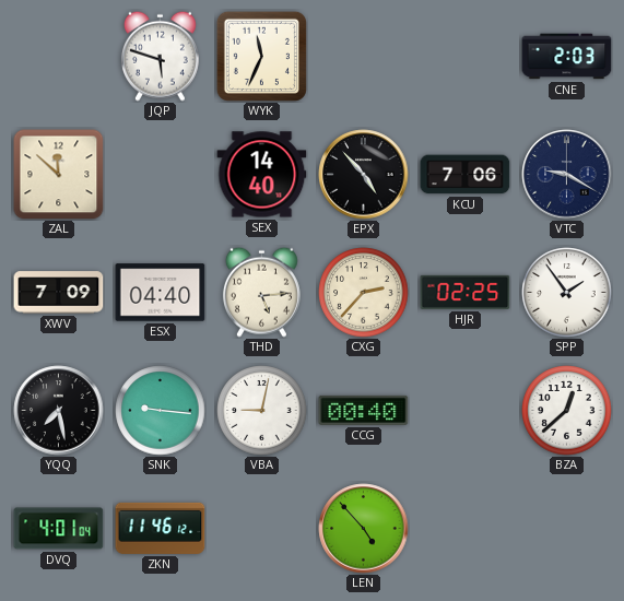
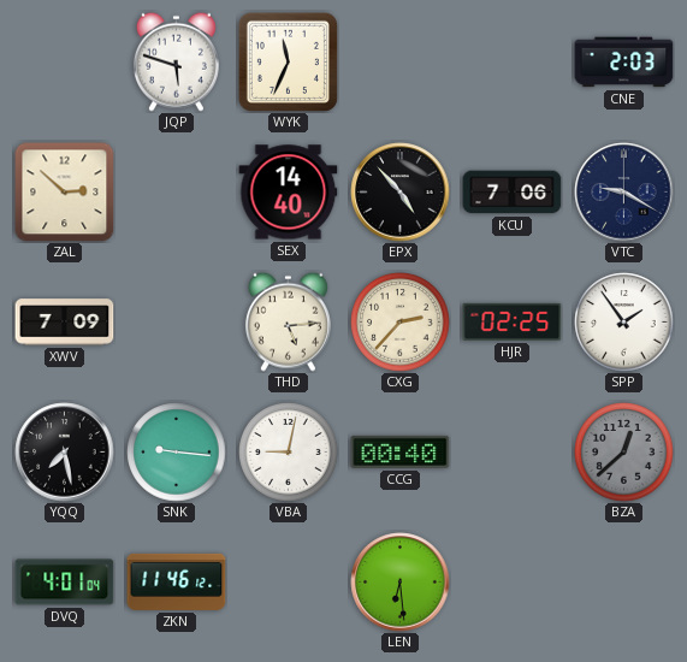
ZAL: 11:52 -> 2:52 (65, 193)
ESX: 04:40 -> none (161, 293)
BZA dial: white -> grey (624, 453)
LEN: 4:53 -> 6:29 (401, 583)
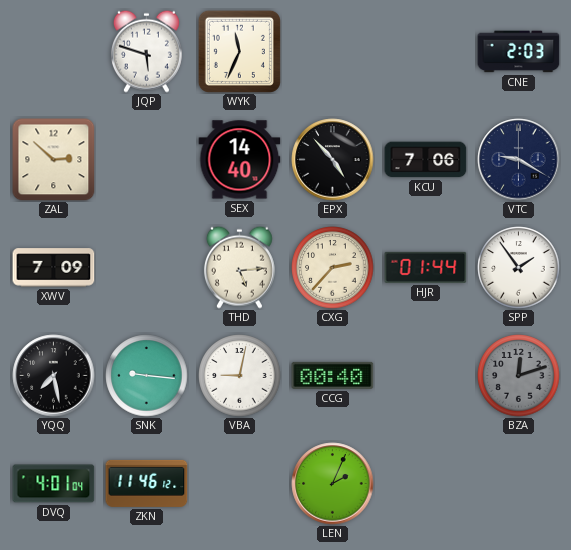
HJR: 02:25 -> 01:44 (426, 267)
BZA: 12:38 -> 12:12 (519, 376)
LEN: 6:29 -> 2:04 (333, 484)
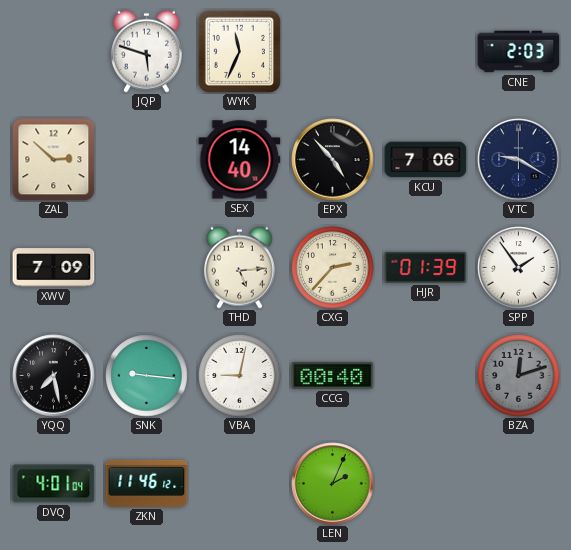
HJR: 01:44 -> 01:39 (426, 267)
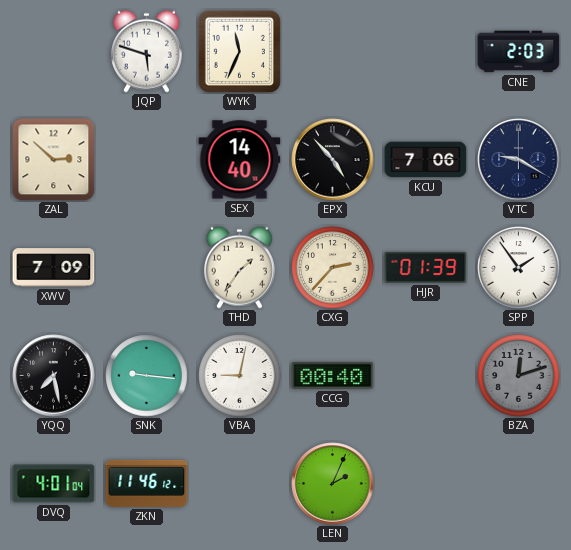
THD: 5:14 -> 1:36 (239, 267)
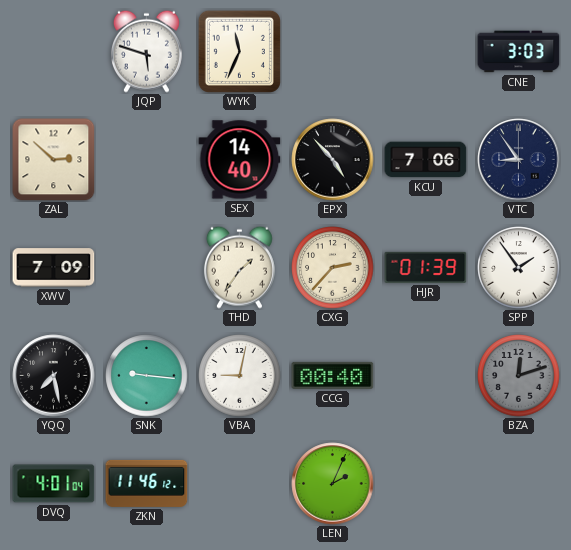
CNE: 2:03 -> 3:03 (519, 52)
VTC: 9:20 -> 8:54 (519, 160)
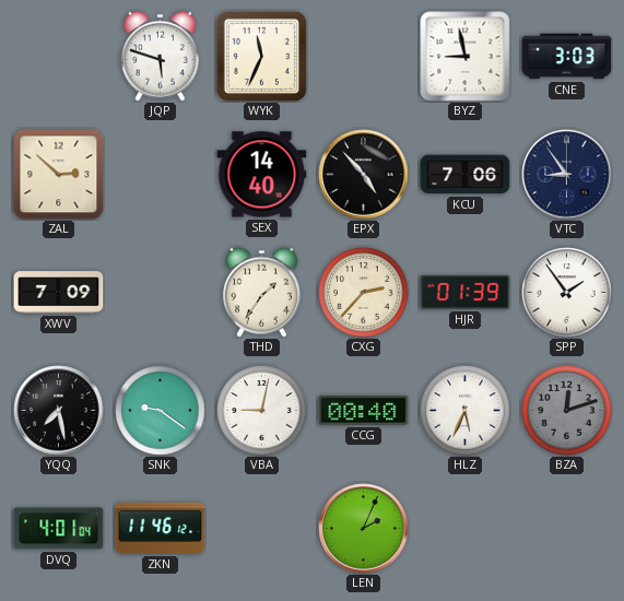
BYZ: none -> 8:58 (466, 57)
SNK: 9:16 -> 9:21 (161, 411)
HLZ: none -> 5:34 (466, 411)
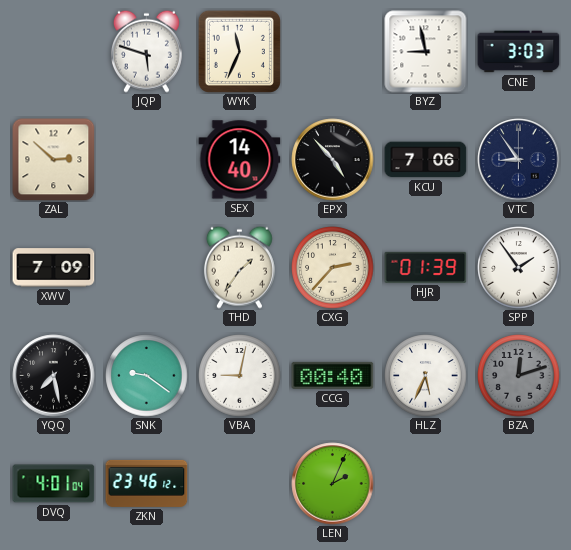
ZKN: 11:46 -> 23:46 (147, 483)
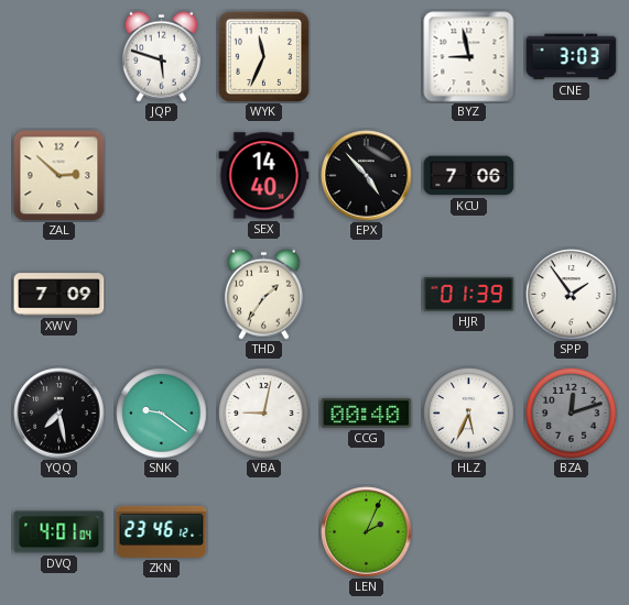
VTC: 8:54 -> none (519, 160)
CXG: 2:37 -> none (333, 268)
